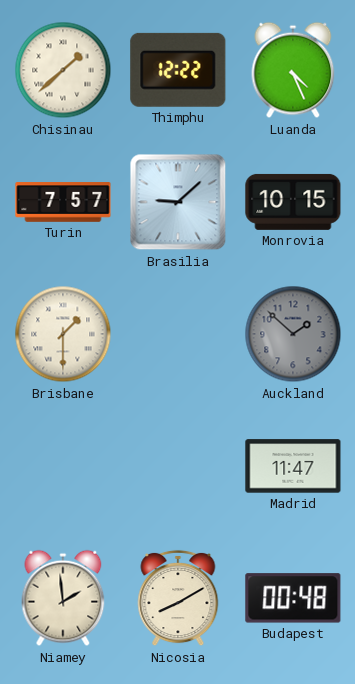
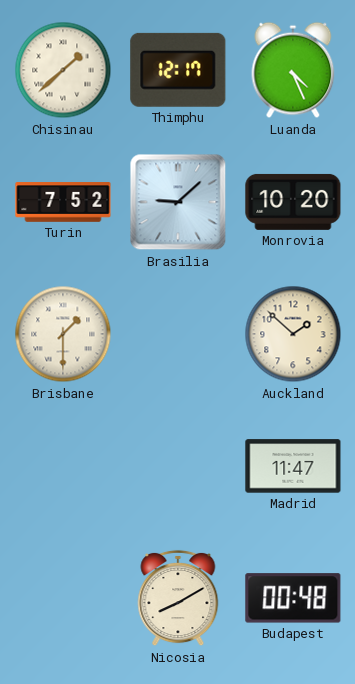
Thimphu: 12:22 -> 12:17 (178, 70)
Turin: 7:57 -> 7:52 (63, 202)
Monrovia: 10:15 -> 10:20 (293, 202)
Auckland dial: grey -> cream (293, 334)
Niamey: 1:59 -> none (63, 598)
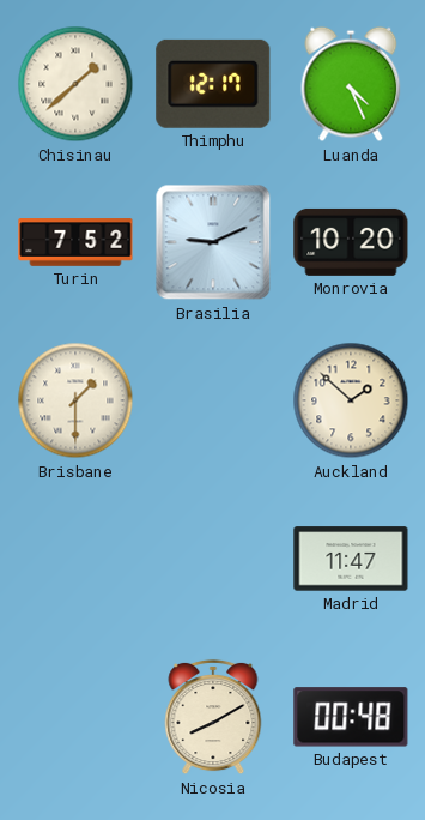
Brasilia: 9:08 -> 9:11 (213, 242)
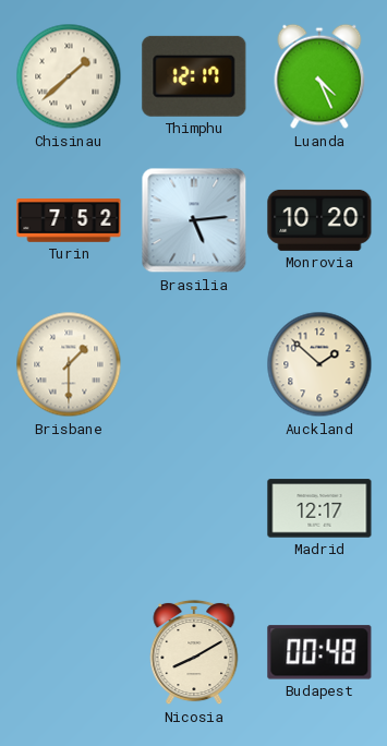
Brasilia: 9:11 -> 5:14 (194, 220)
Madrid: 11:47 -> 12:17 (319, 508)
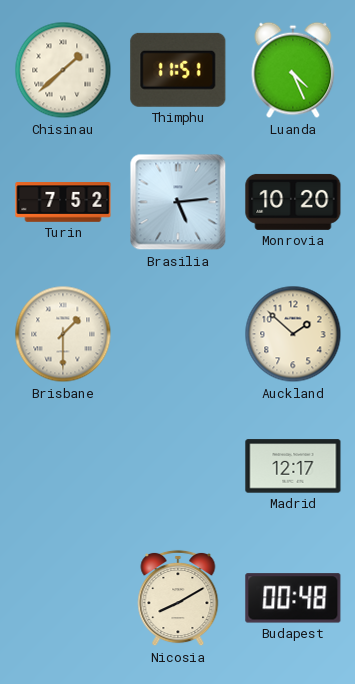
Thimphu: 12:17 -> 11:51 (178, 70)
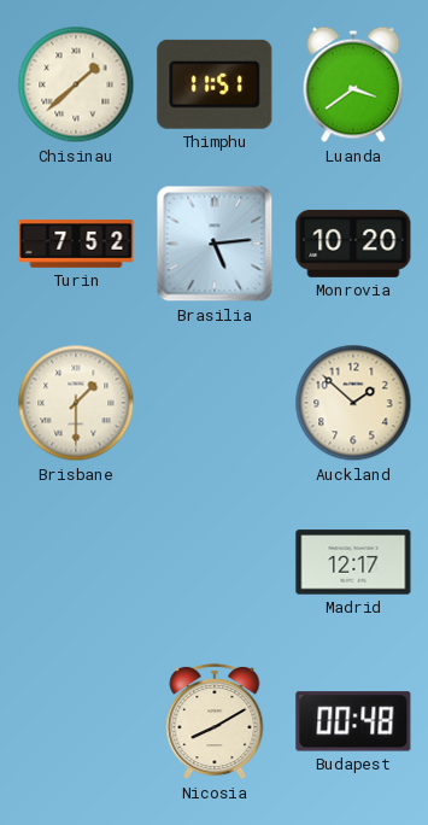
Luanda: 4:26 -> 3:39 (353, 84)
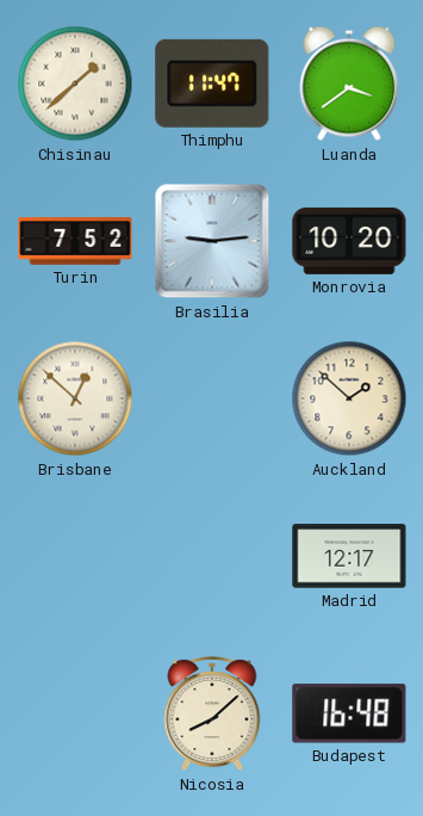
Thimphu: 11:51 -> 11:47 (212, 84)
Brasilia: 5:14 -> 9:14 (212, 241)
Brisbane: 1:30 -> 12:52 (75, 398)
Nicosia: 8:10 -> 8:08 (212, 713)
Budapest: 00:48 -> 16:48 (349, 713)
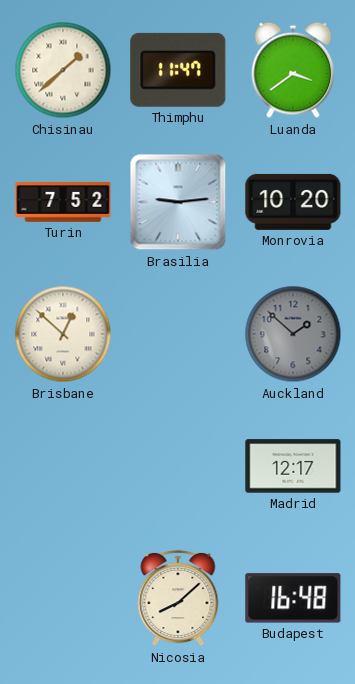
Auckland dial: cream -> grey (293, 334)
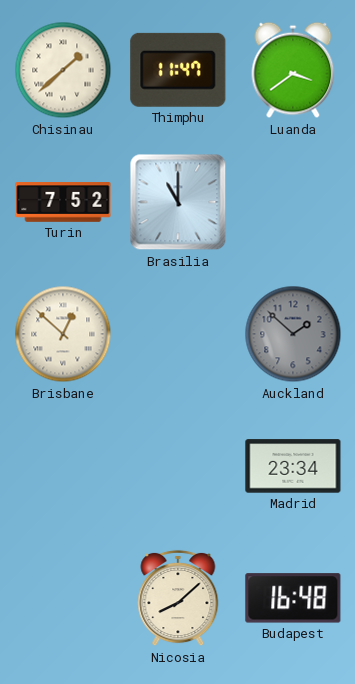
Brasilia: 9:14 -> 11:00 (178, 202)
Monrovia: 10:20 -> none (293, 202)
Madrid: 12:17 -> 23:34 (293, 466)
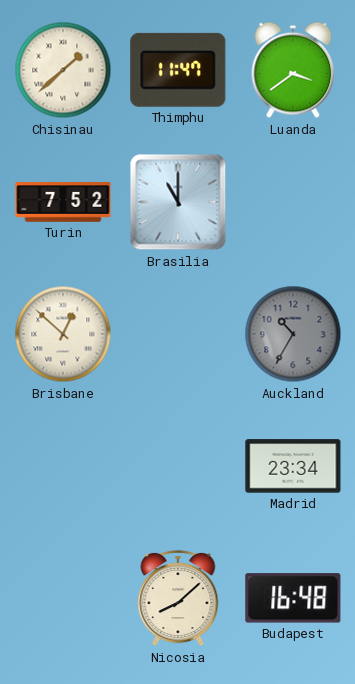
Auckland: 1:52 -> 10:35 (293, 334)
